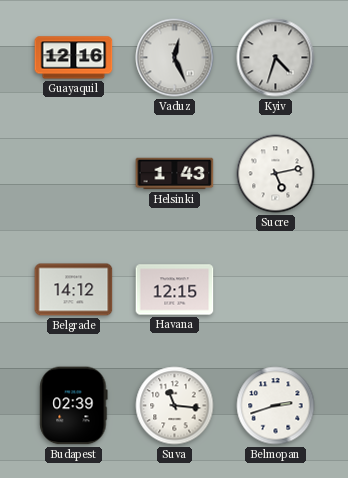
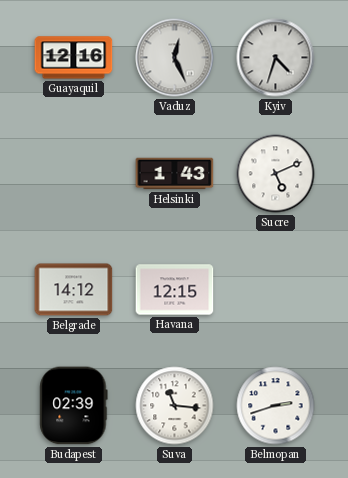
Sucre: 5:13 -> 5:11 (276, 174)
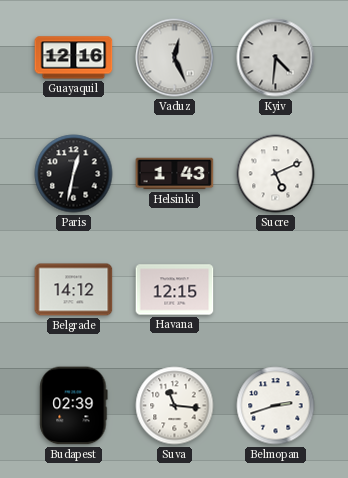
Kyiv: 4:33 -> 4:31 (276, 58)
Paris: none -> 12:32 (74, 174)
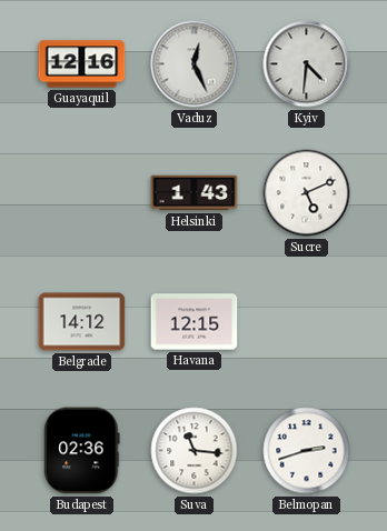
Paris: 12:32 -> none (74, 174)
Budapest: 02:39 -> 02:36 (82, 451)
